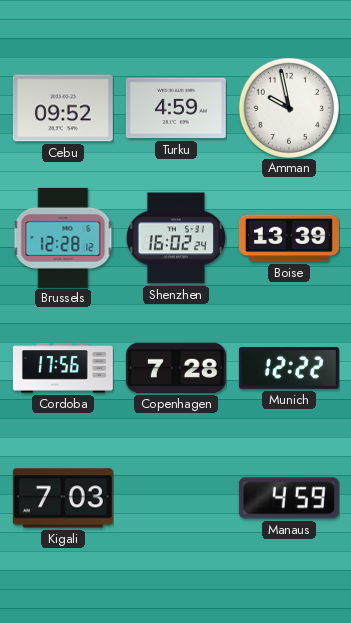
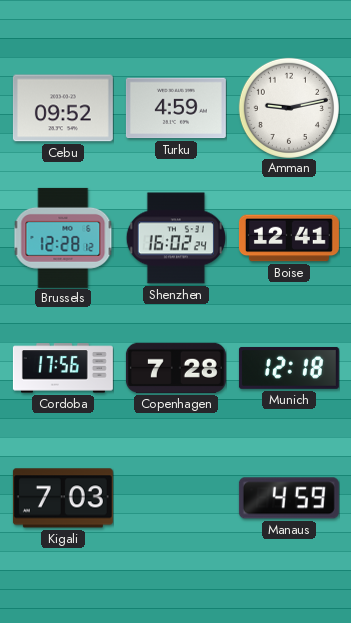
Amman: 9:58 -> 9:13 (289, 108)
Boise: 13:39 -> 12:41 (289, 238)
Munich: 12:22 -> 12:18 (289, 368)
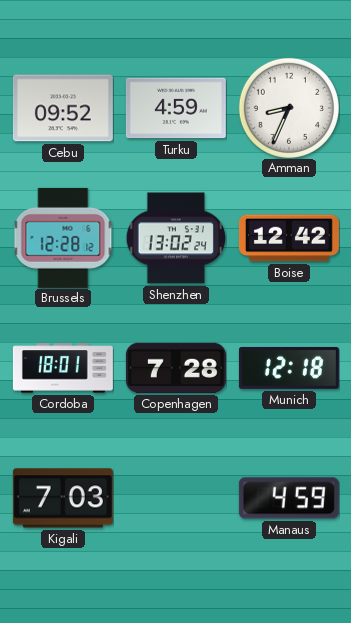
Amman: 9:13 -> 8:34 (289, 108)
Shenzhen: 16:02 -> 13:02 (176, 238)
Boise: 12:41 -> 12:42 (289, 238)
Cordoba: 17:56 -> 18:01 (63, 368)
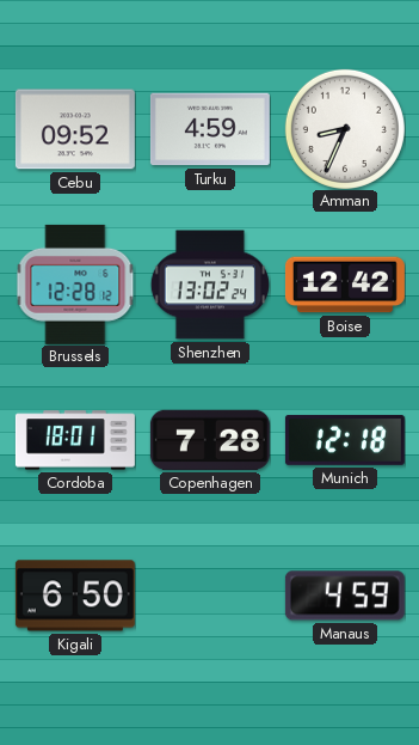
Kigali: 7:03 -> 6:50 (75, 596)
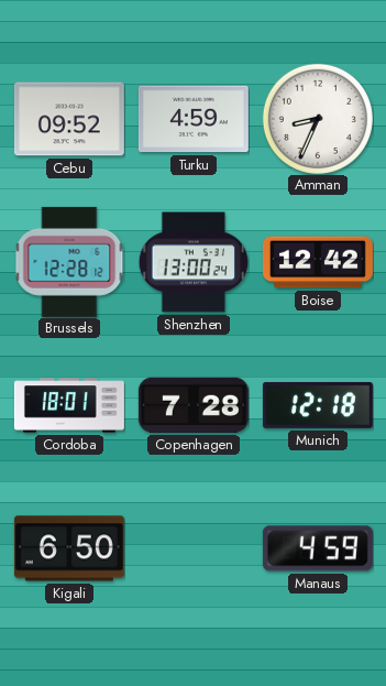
Shenzhen: 13:02 -> 13:00 (194, 262)
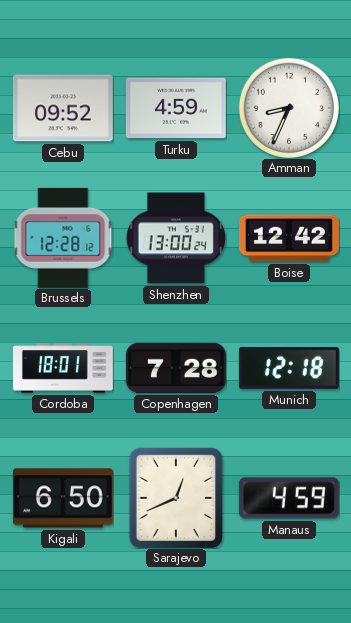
Sarajevo: none -> 12:41 (176, 498)
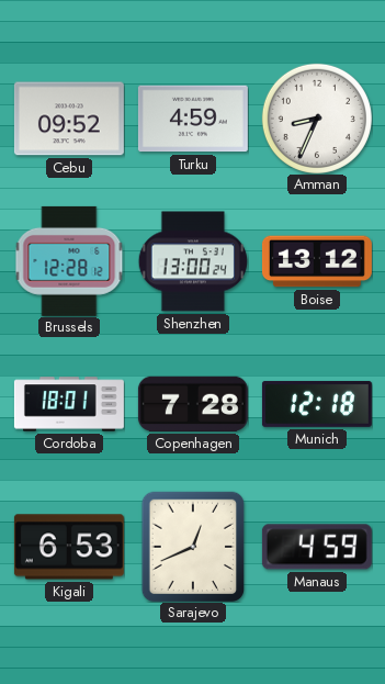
Boise: 12:42 -> 13:12 (317, 261)
Kigali: 6:50 -> 6:53 (69, 547)
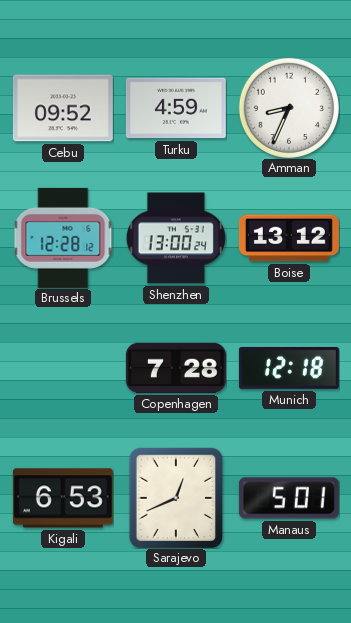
Cordoba: 18:01 -> none (69, 404)
Manaus: 4:59 -> 5:01 (289, 498)
